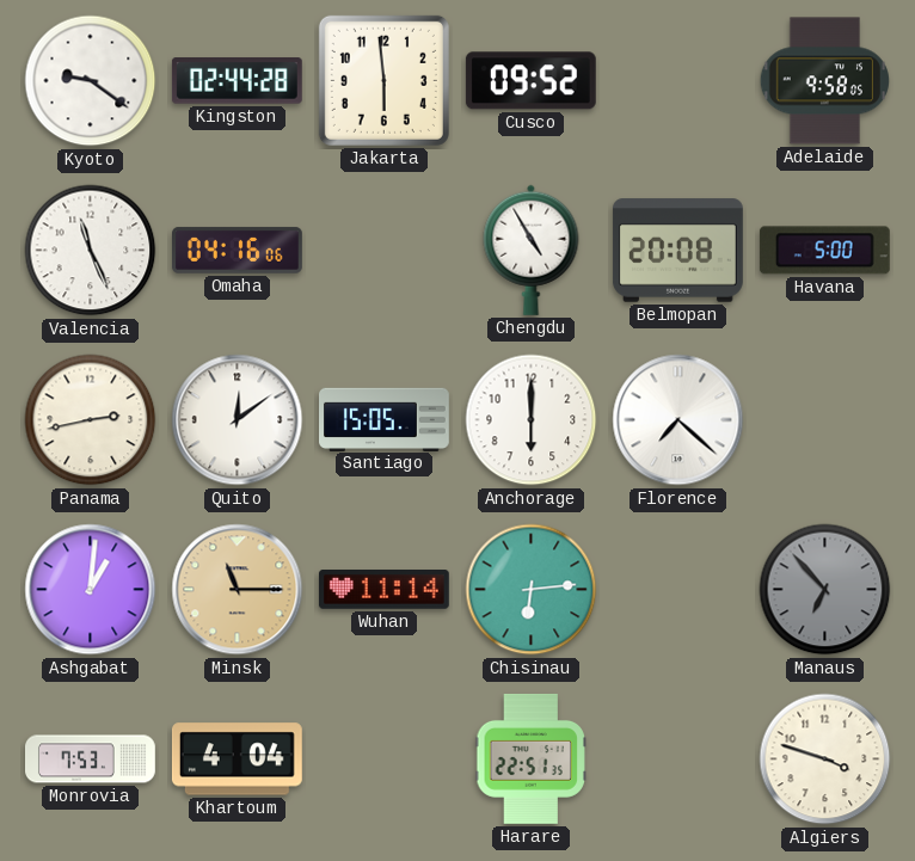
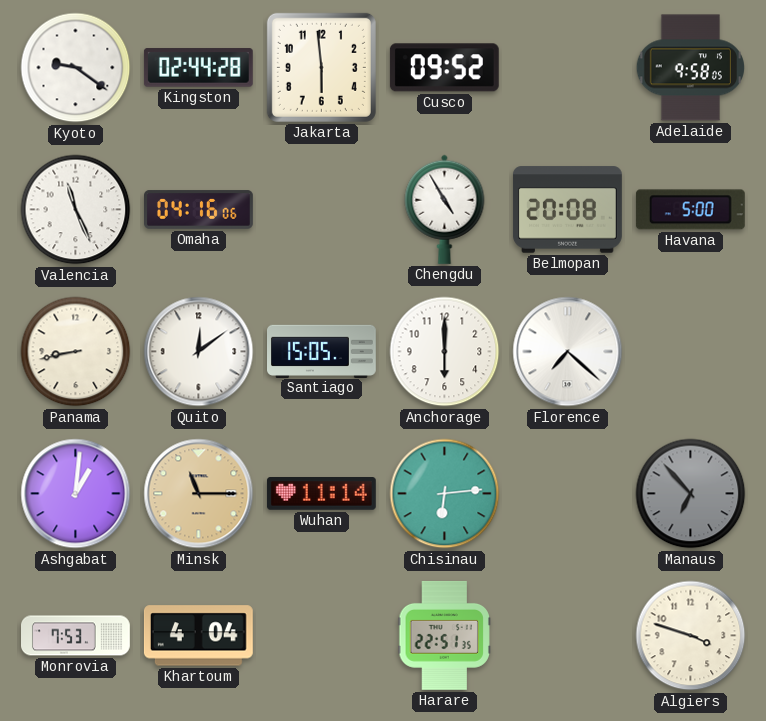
Panama: 2:43 -> 8:43 (76, 352)
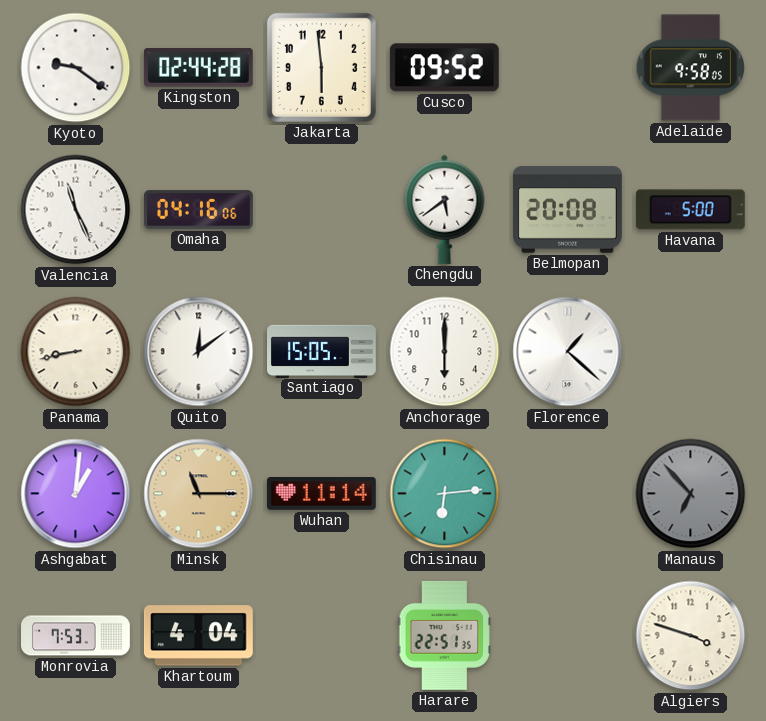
Chengdu: 4:55 -> 5:39 (445, 209)
Florence: 7:22 -> 1:22 (568, 352)
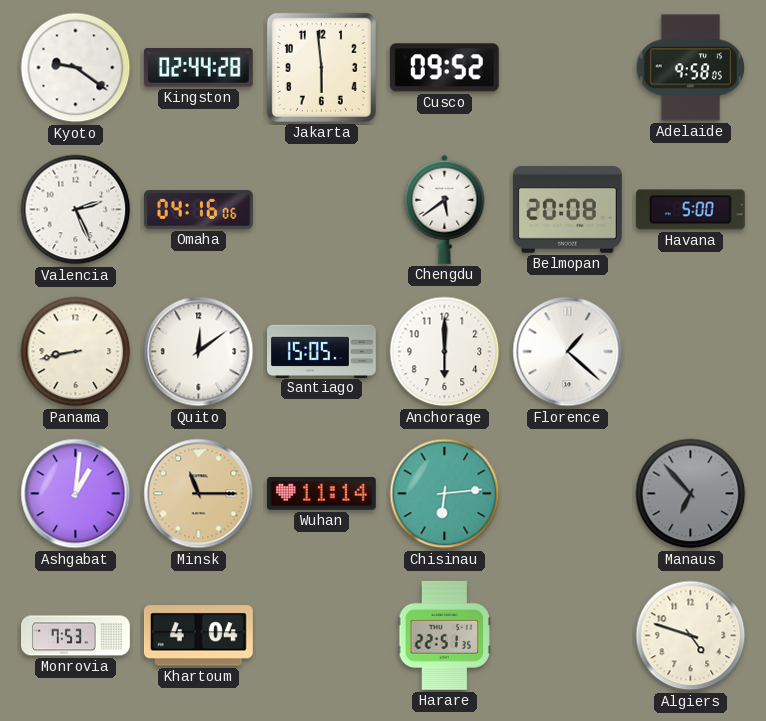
Valencia: 11:26 -> 2:26 (76, 210)
Algiers: 3:48 -> 4:48 (691, 636)
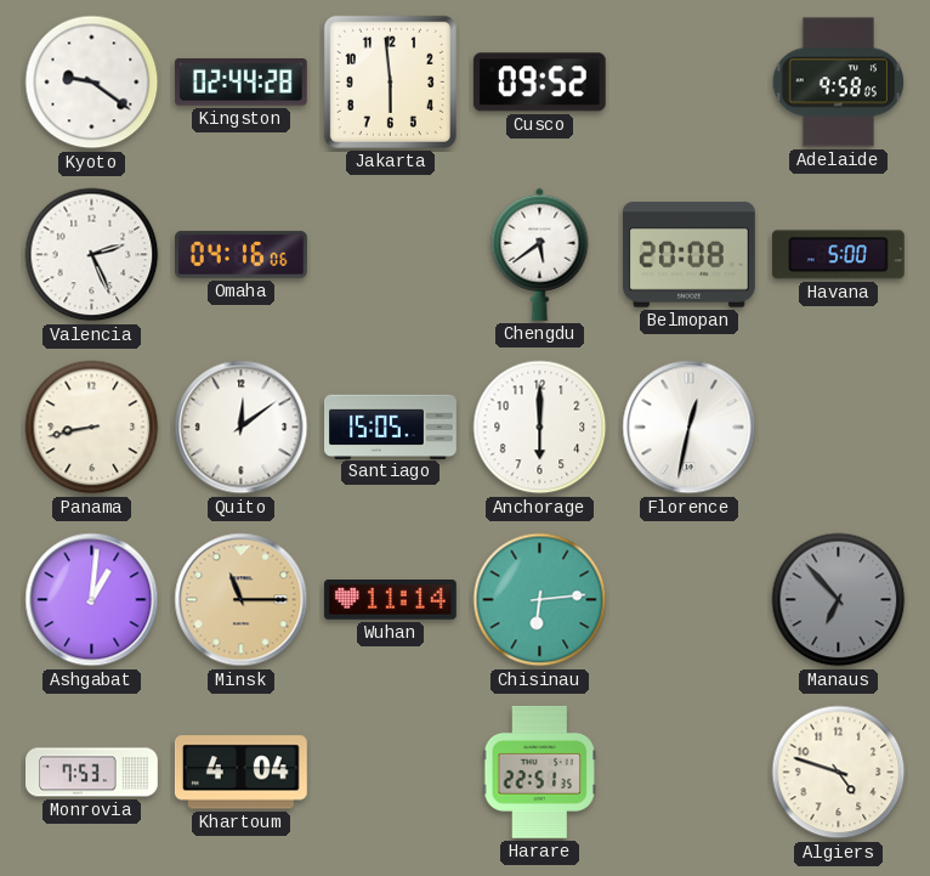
Florence: 1:22 -> 12:32 (690, 428)
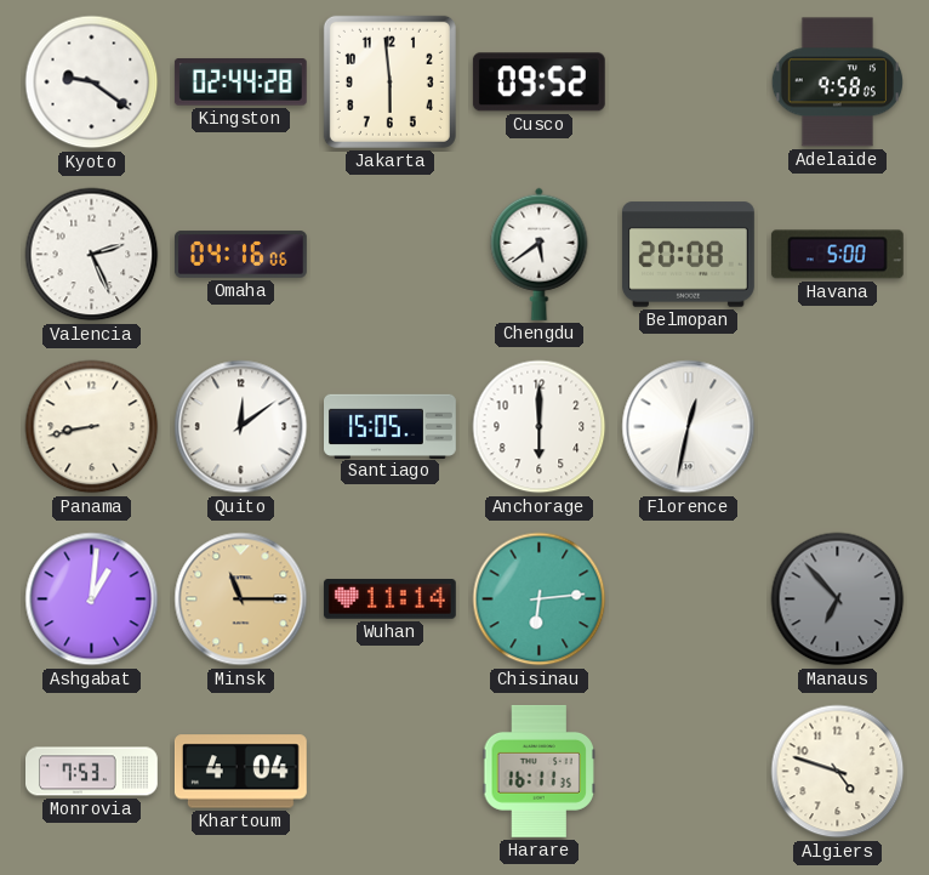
Harare: 22:51 -> 16:11 (538, 772)
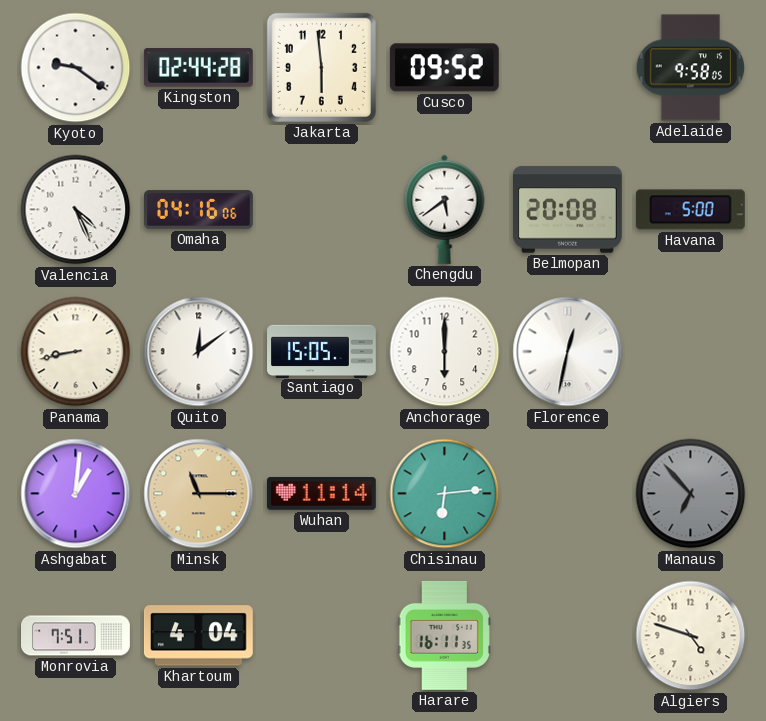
Valencia: 2:26 -> 4:26 (76, 210)
Monrovia: 7:53 -> 7:51 (76, 636)
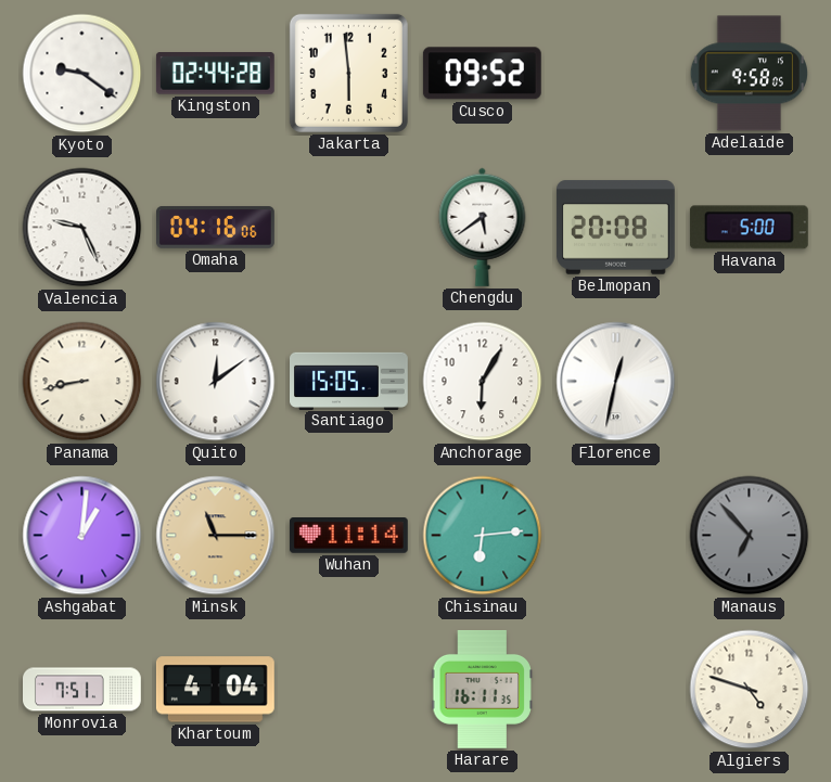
Valencia: 4:26 -> 9:26 (82, 228)
Anchorage: 6:00 -> 6:05 (483, 382)
